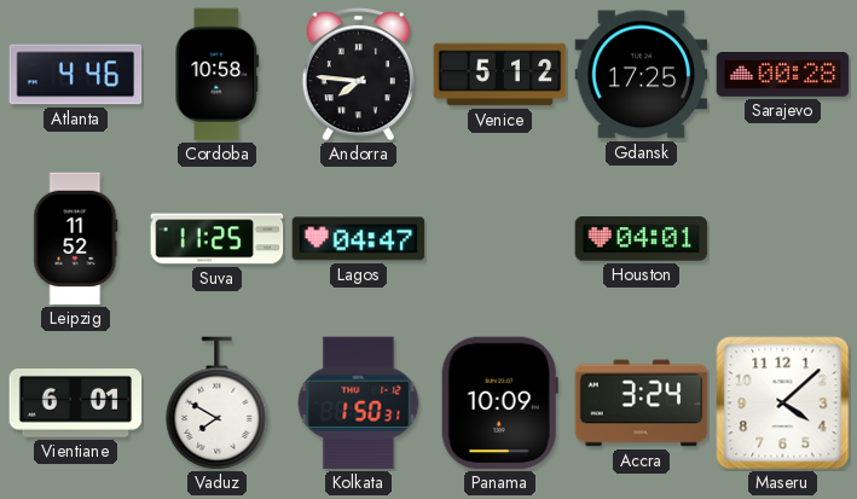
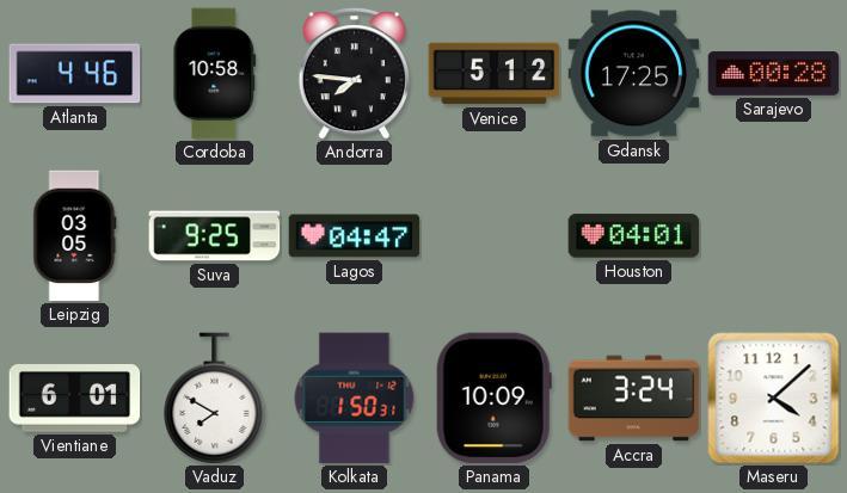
Leipzig: 11:52 -> 03:05 (75, 236)
Suva: 11:25 -> 9:25 (215, 236)
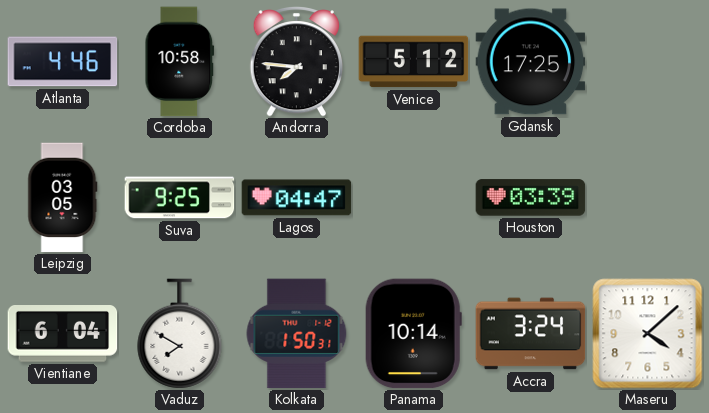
Sarajevo: 00:28 -> none (774, 74)
Houston: 04:01 -> 03:39 (531, 198)
Vientiane: 6:01 -> 6:04 (63, 334)
Panama: 10:09 -> 10:14 (413, 334)
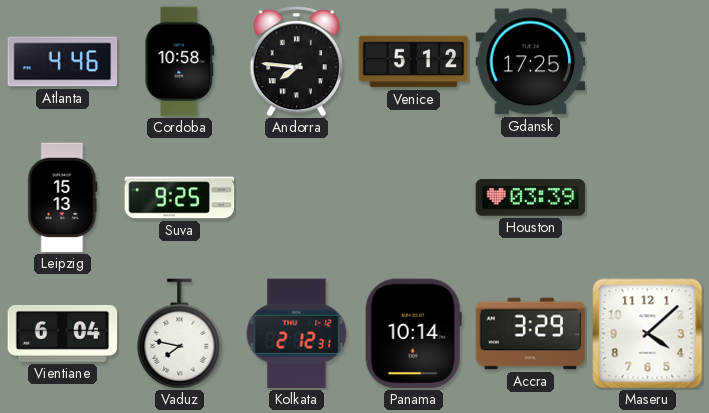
Leipzig: 03:05 -> 15:13 (63, 198)
Lagos: 04:47 -> none (297, 198)
Vaduz: 7:50 -> 7:47 (180, 334)
Kolkata: 1:50 -> 2:12 (297, 334)
Accra: 3:24 -> 3:29 (531, 334)
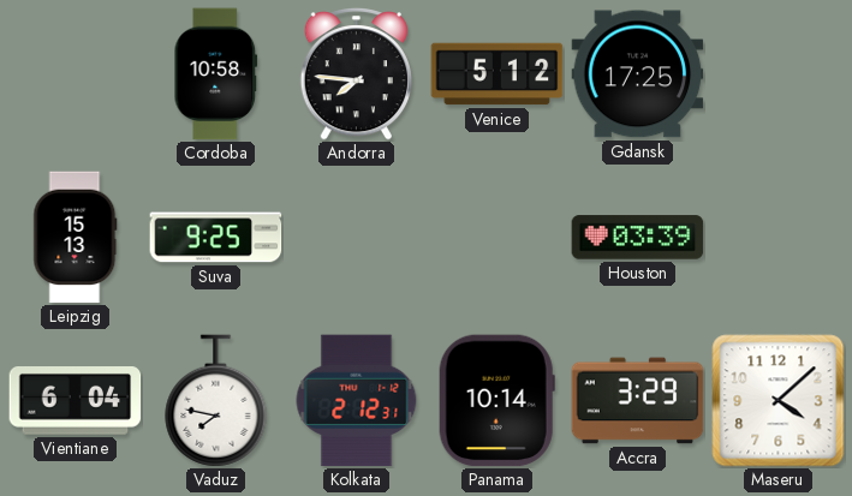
Atlanta: 4:46 -> none (63, 62)
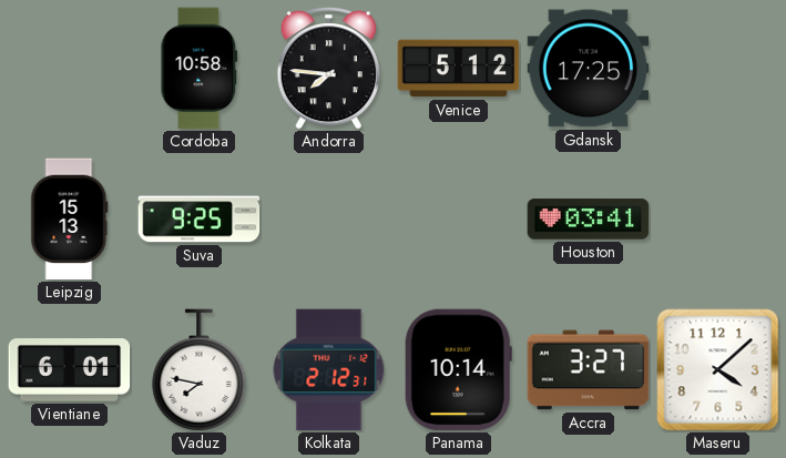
Houston: 03:39 -> 03:41 (589, 220)
Vientiane: 6:04 -> 6:01 (70, 370)
Accra: 3:29 -> 3:27 (589, 370)
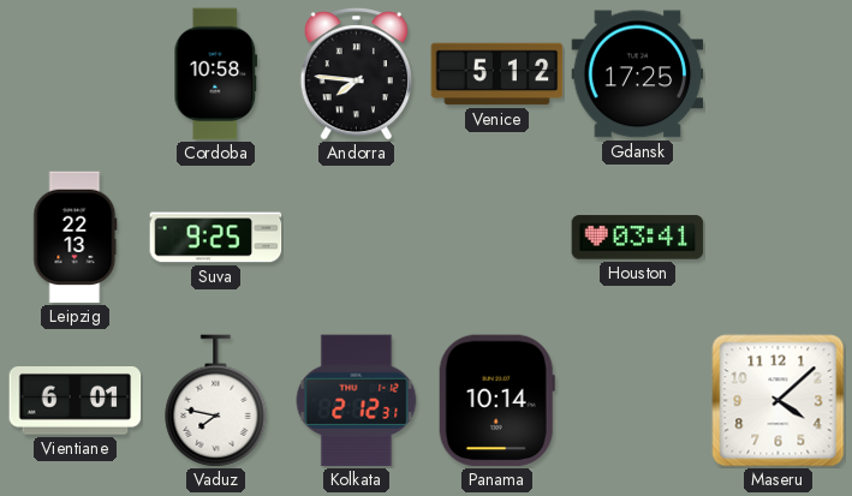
Leipzig: 15:13 -> 22:13 (76, 238)
Accra: 3:27 -> none (589, 370)
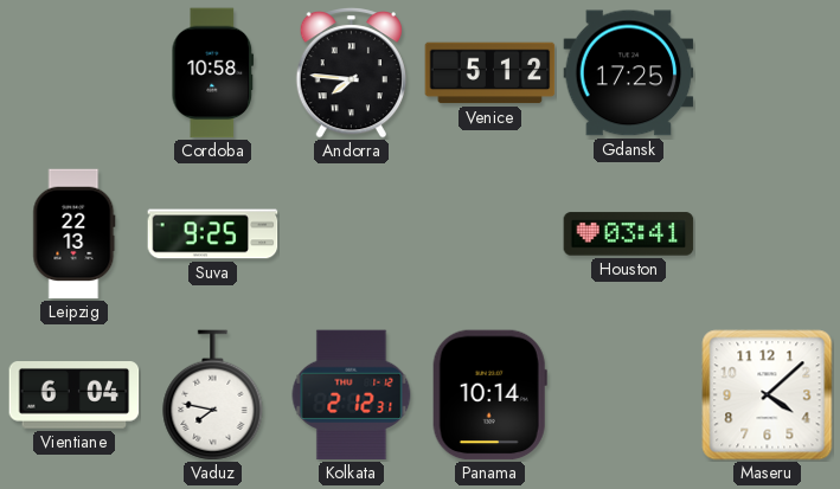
Vientiane: 6:01 -> 6:04 (75, 395)
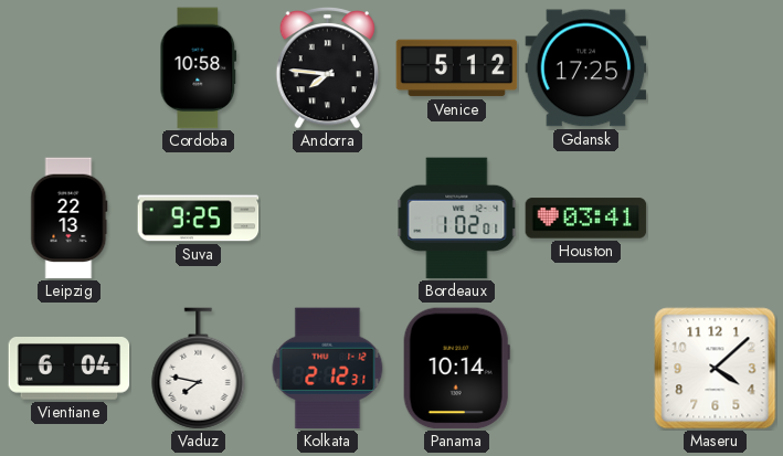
Bordeaux: none -> 1:02 (457, 219)
